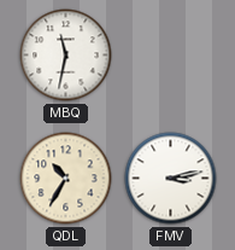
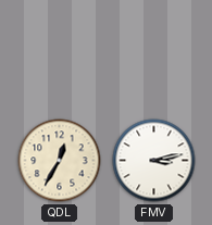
MBQ: 11:32 -> none (66, 56)
QDL: 10:35 -> 12:35 (60, 161)
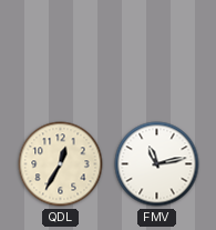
FMV: 3:13 -> 11:13 (157, 164)
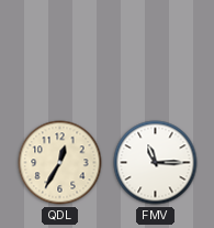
FMV: 11:13 -> 11:15 (156, 163)
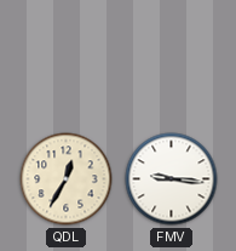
FMV: 11:15 -> 9:16 (172, 179)
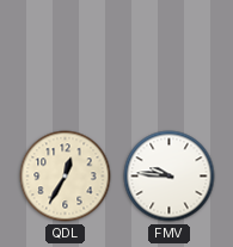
FMV: 9:16 -> 9:46 (170, 177)
